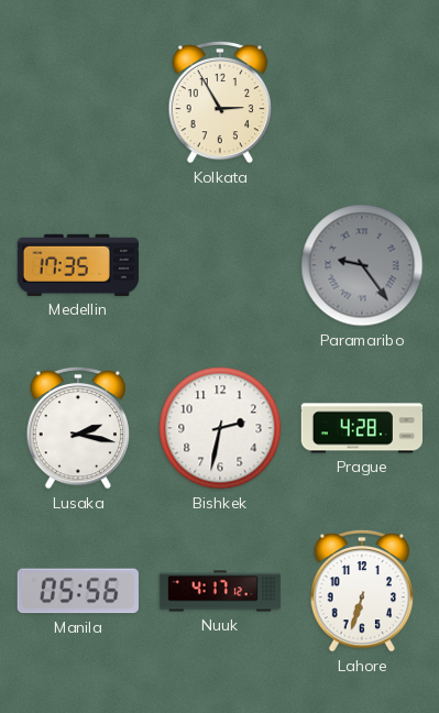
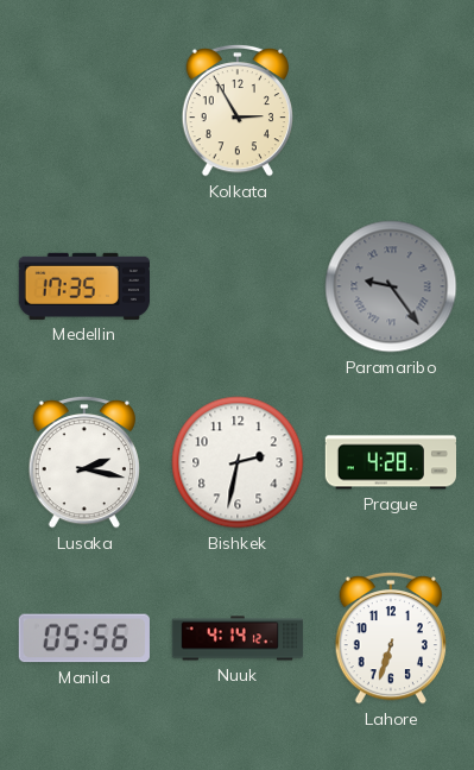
Nuuk: 4:17 -> 4:14 (238, 638)
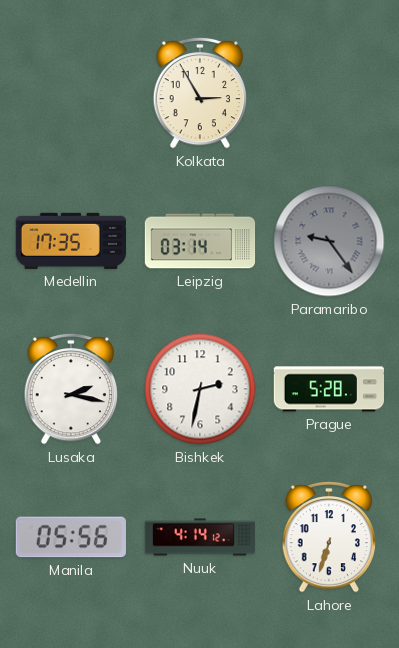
Leipzig: none -> 03:14 (200, 241)
Prague: 4:28 -> 5:28 (328, 389)
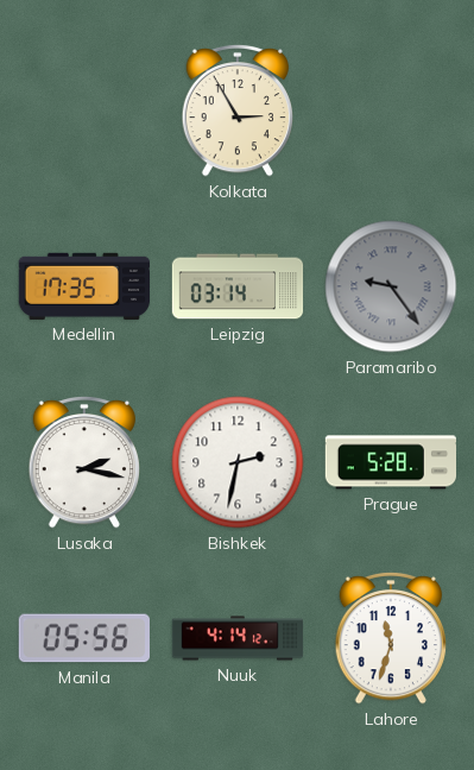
Lahore: 6:33 -> 11:33 (390, 638)
